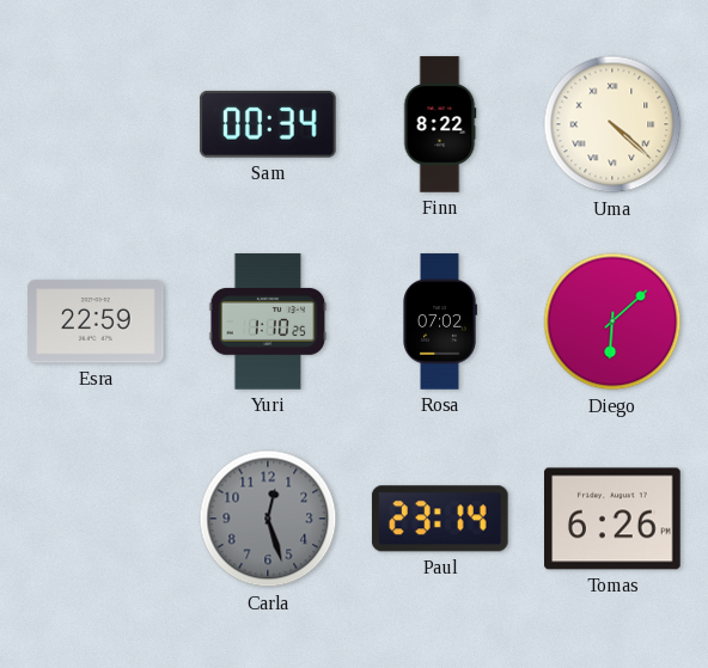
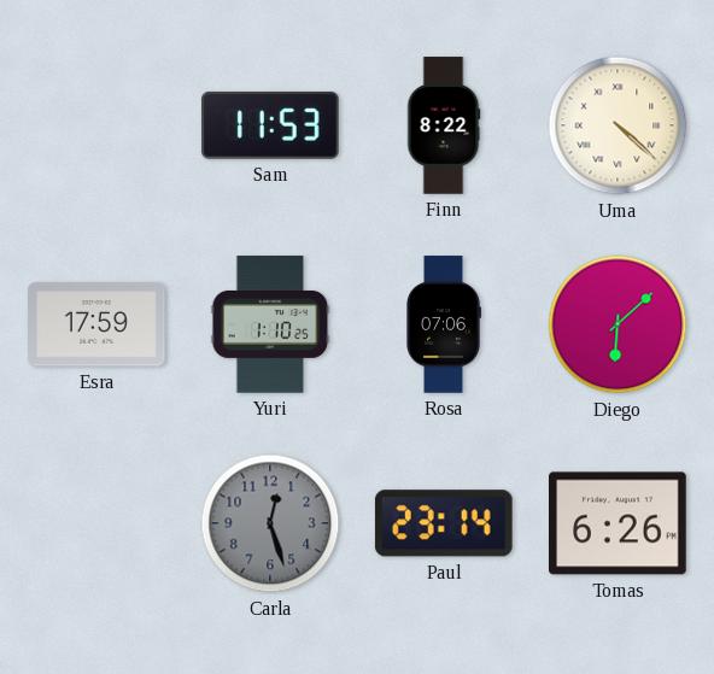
Sam: 00:34 -> 11:53 (270, 125)
Esra: 22:59 -> 17:59 (96, 324)
Rosa: 07:02 -> 07:06 (444, 324)
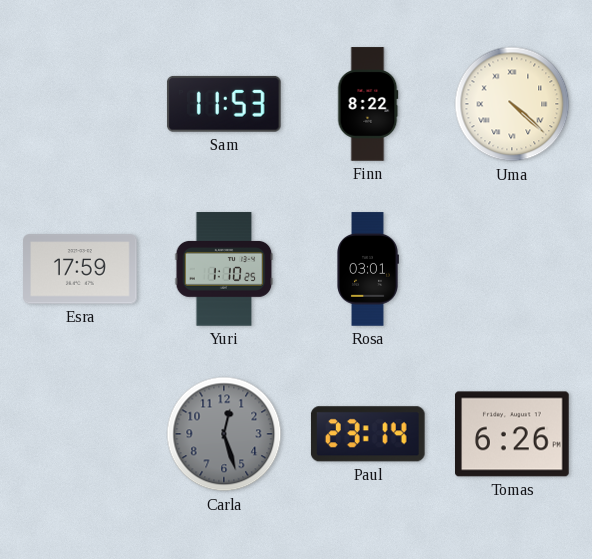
Rosa: 07:06 -> 03:01 (368, 269)
Diego: 6:08 -> none (618, 324)
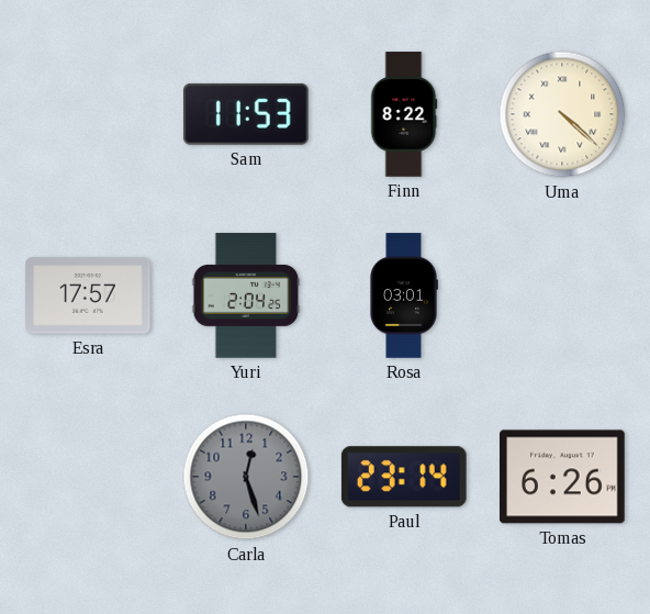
Esra: 17:59 -> 17:57 (88, 295)
Yuri: 1:10 -> 2:04 (246, 295)
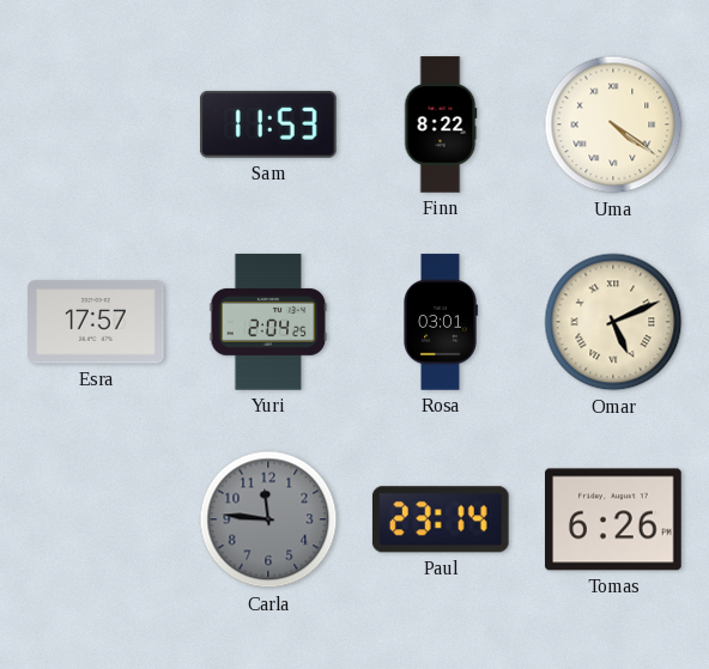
Uma: 4:22 -> 4:21 (613, 124)
Omar: none -> 5:11 (613, 322)
Carla: 12:27 -> 11:46 (268, 519)
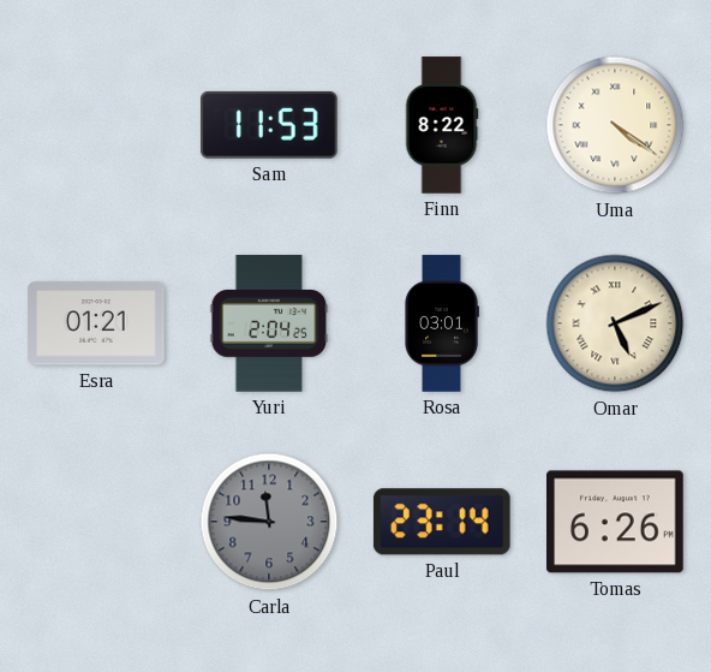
Esra: 17:57 -> 01:21 (96, 323)
